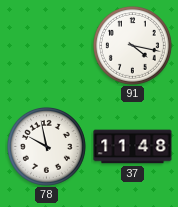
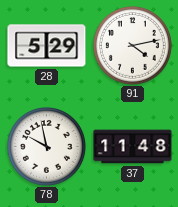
28: none -> 5:29 (47, 46)
91: 4:17 -> 4:13 (132, 45)
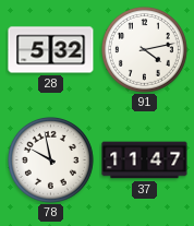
28: 5:29 -> 5:32 (51, 50)
37: 11:48 -> 11:47 (145, 160)
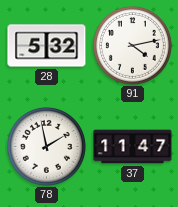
78: 9:58 -> 1:58 (46, 146)
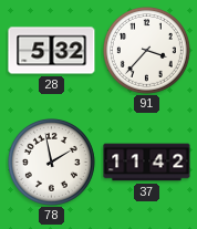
91: 4:13 -> 3:37 (146, 50)
37: 11:47 -> 11:42 (147, 163)
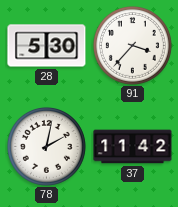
28: 5:32 -> 5:30 (47, 46)
78: 1:58 -> 2:02 (46, 146)
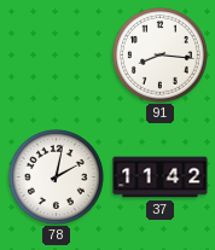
28: 5:30 -> none (47, 46)
91: 3:37 -> 8:16 (159, 54)
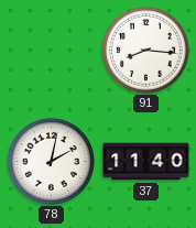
37: 11:42 -> 11:40 (146, 162)
